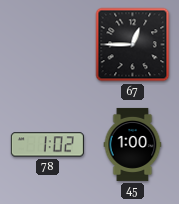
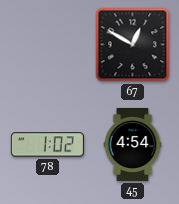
67: 12:45 -> 12:50 (133, 45)
45: 1:00 -> 4:54 (133, 144)
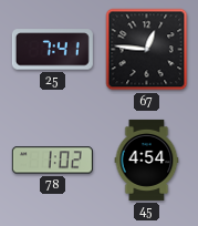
25: none -> 7:41 (52, 50)
67: 12:50 -> 12:46 (147, 50)
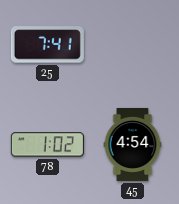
67: 12:46 -> none (147, 50)
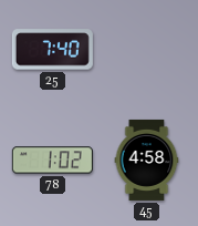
25: 7:41 -> 7:40 (52, 50)
45: 4:54 -> 4:58 (147, 160)
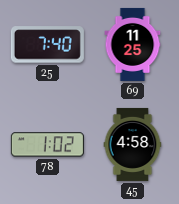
69: none -> 11:25 (133, 44)
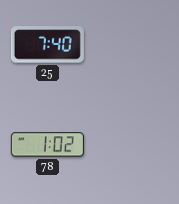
69: 11:25 -> none (133, 44)
45: 4:58 -> none (133, 144)
